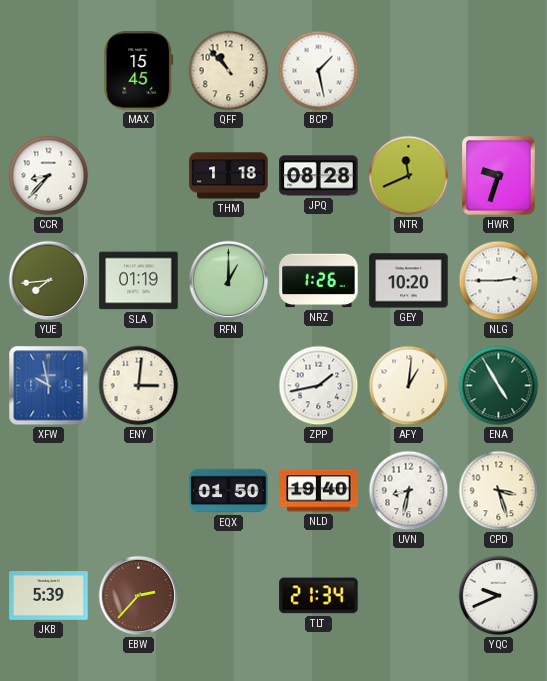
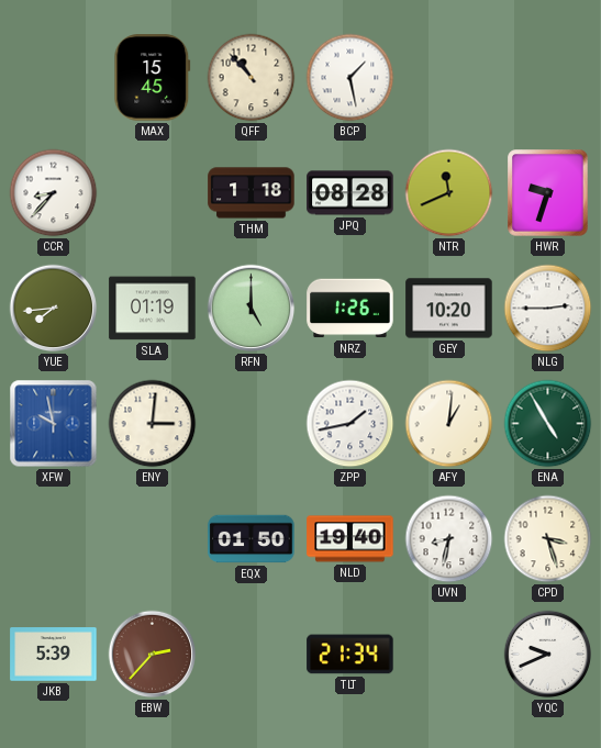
RFN: 1:00 -> 5:00 (252, 309)
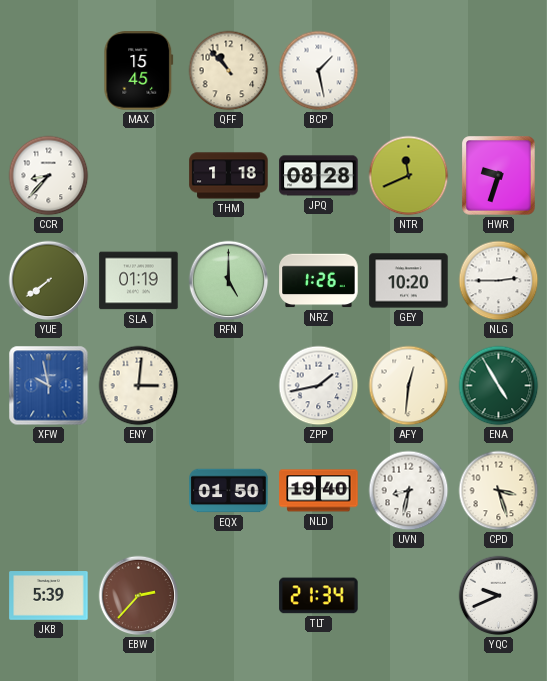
YUE: 7:44 -> 7:39 (49, 281)
AFY: 1:01 -> 12:31 (409, 386)
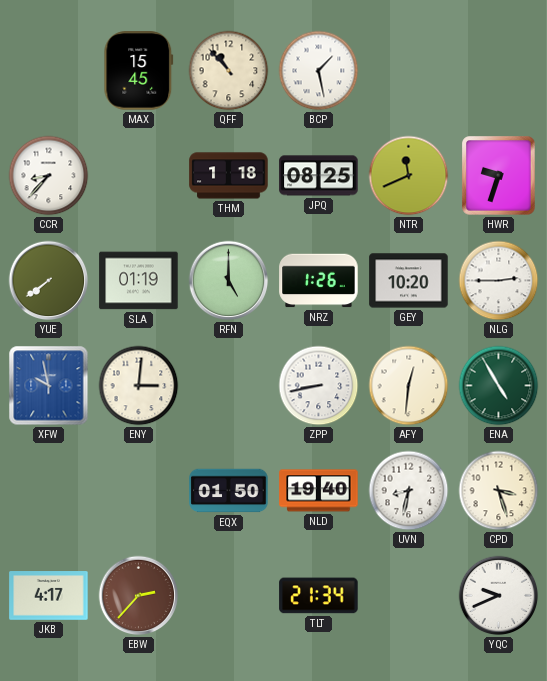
JPQ: 08:28 -> 08:25 (319, 176)
ZPP: 1:43 -> 8:43 (319, 386)
JKB: 5:39 -> 4:17 (49, 596)
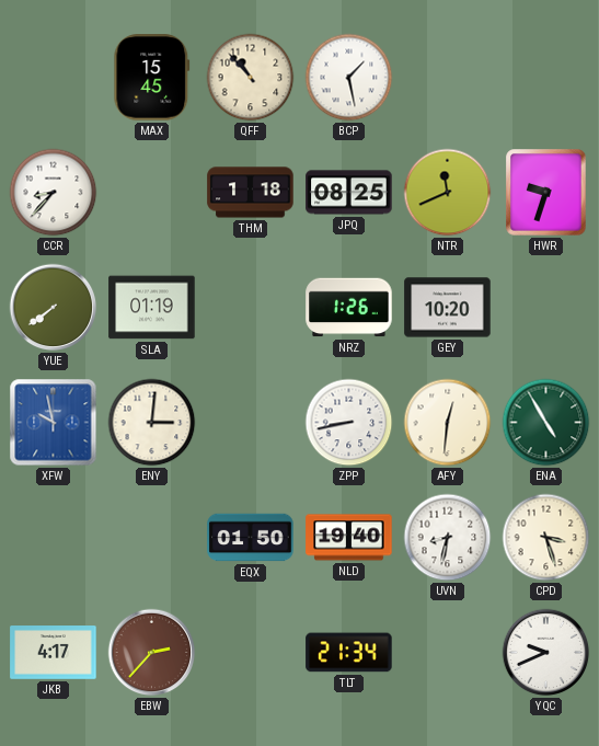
RFN: 5:00 -> none (229, 281)
NLG: 2:45 -> none (499, 281)
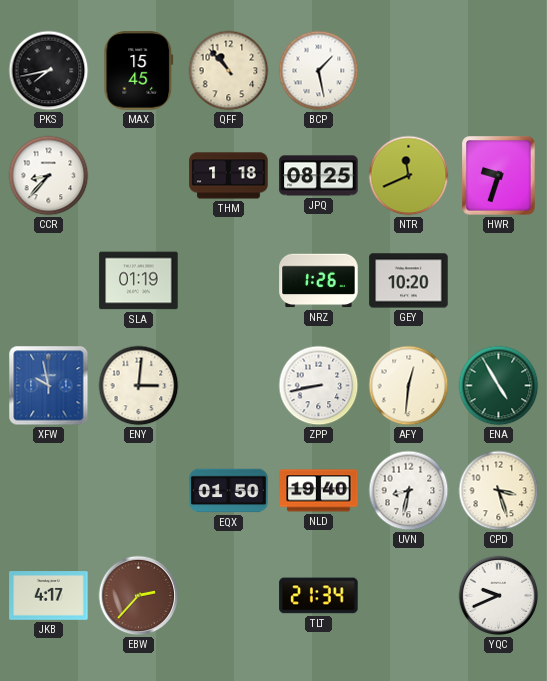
PKS: none -> 7:43 (49, 71)
YUE: 7:39 -> none (54, 308)
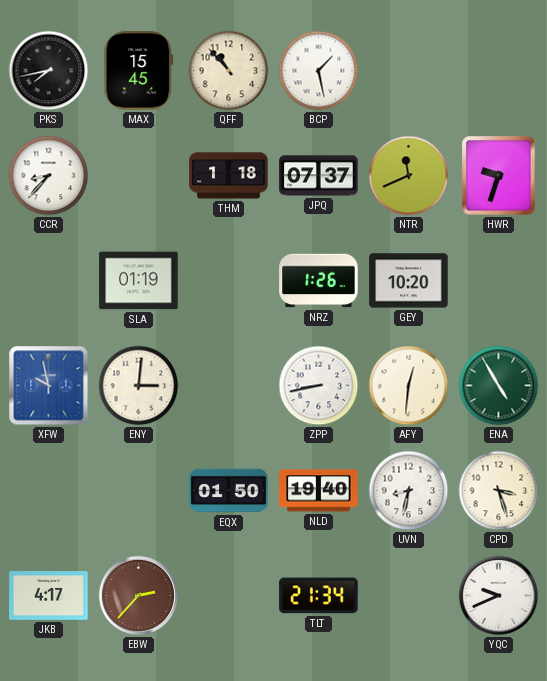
JPQ: 08:25 -> 07:37 (319, 176)
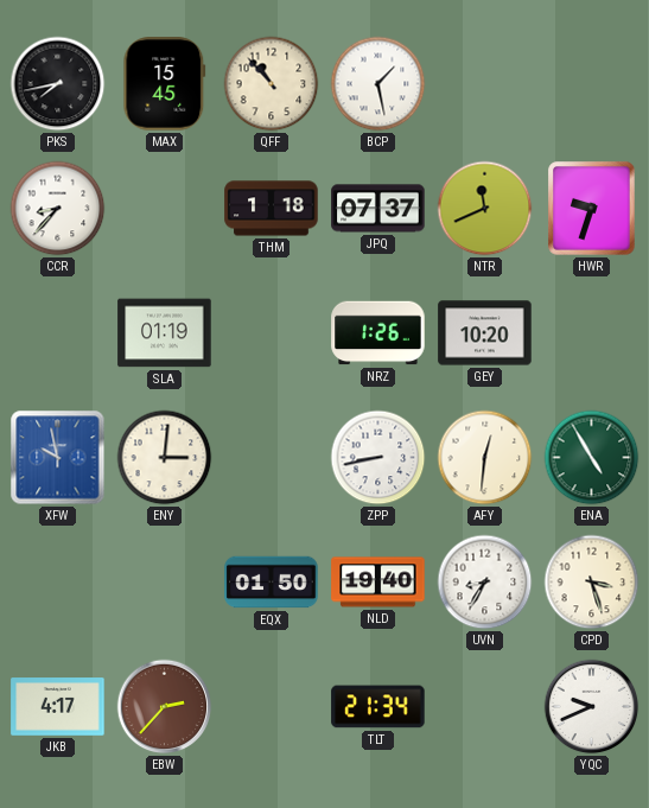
UVN: 8:32 -> 8:35 (485, 583)
